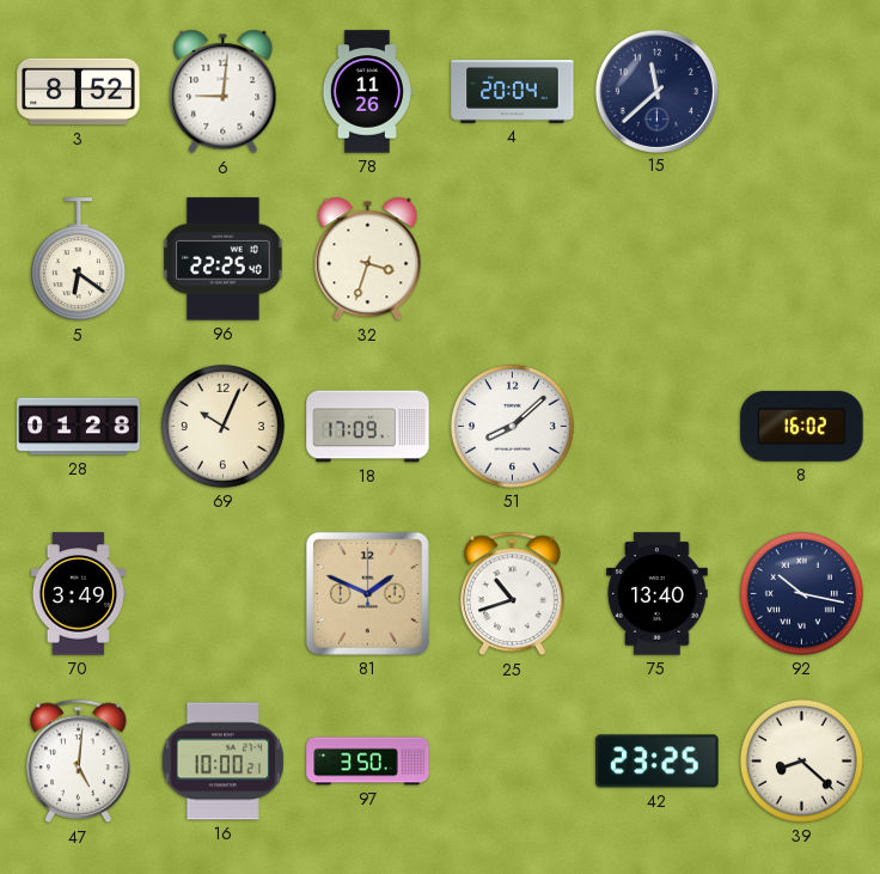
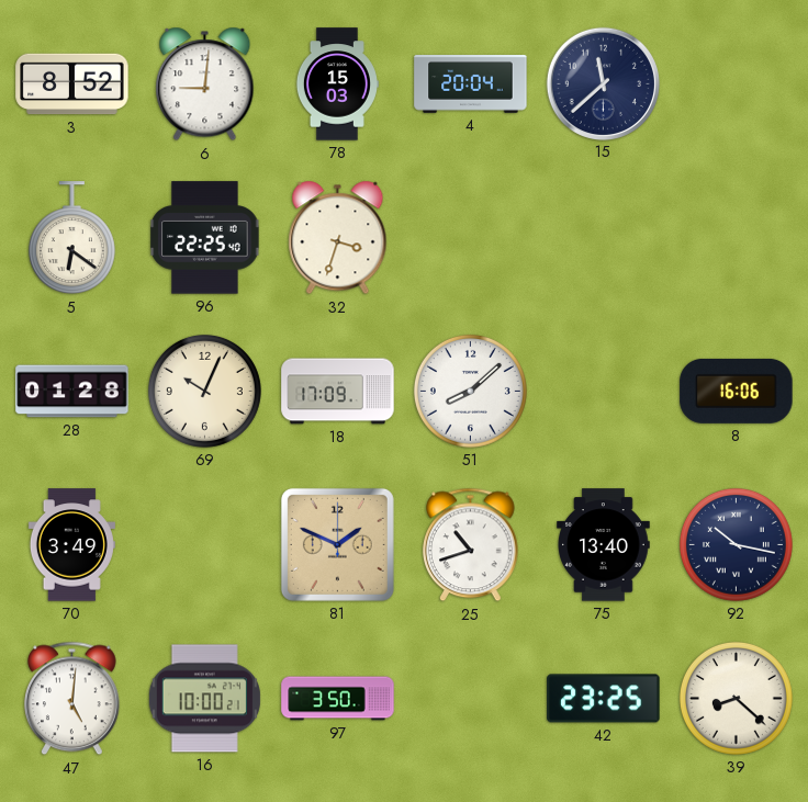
78: 11:26 -> 15:03 (337, 84)
8: 16:02 -> 16:06 (737, 391)
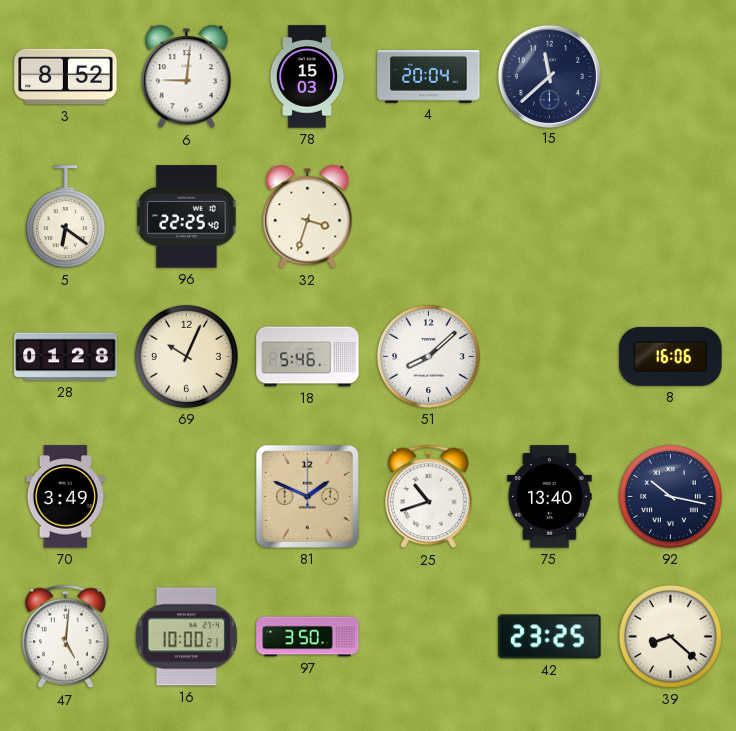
18: 17:09 -> 5:46 (308, 357)
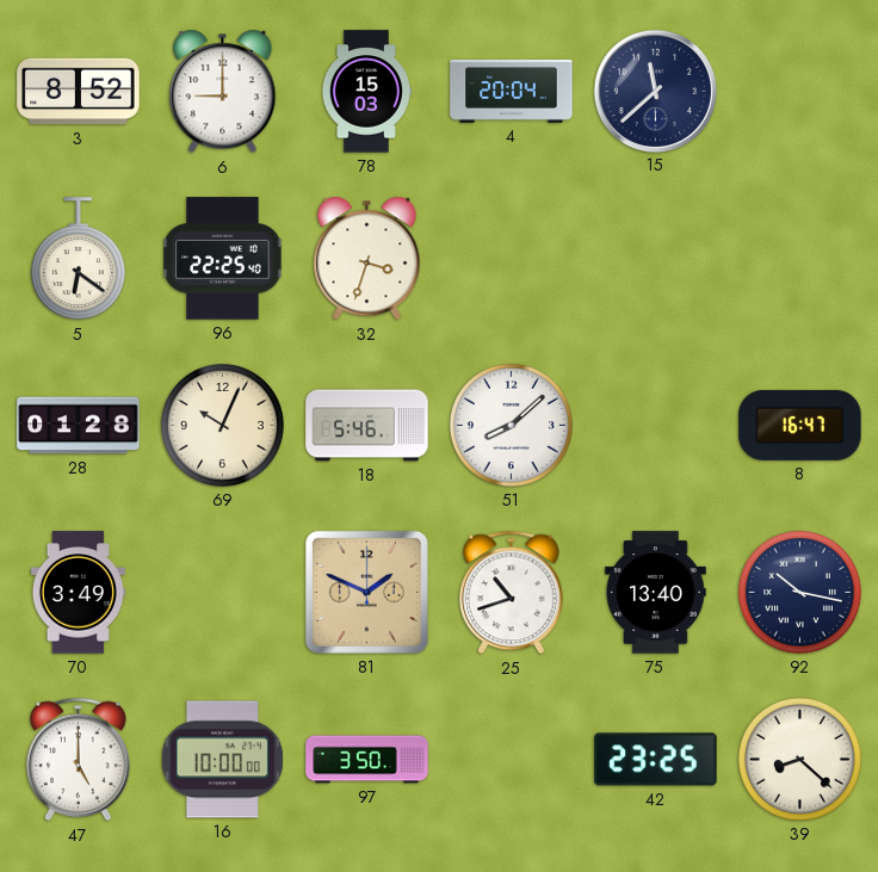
6: 9:01 -> 9:00 (223, 92)
8: 16:06 -> 16:47 (800, 425)
47: 5:01 -> 5:00 (79, 760)
16: 10:00:21 -> 10:00:00 (222, 760)
